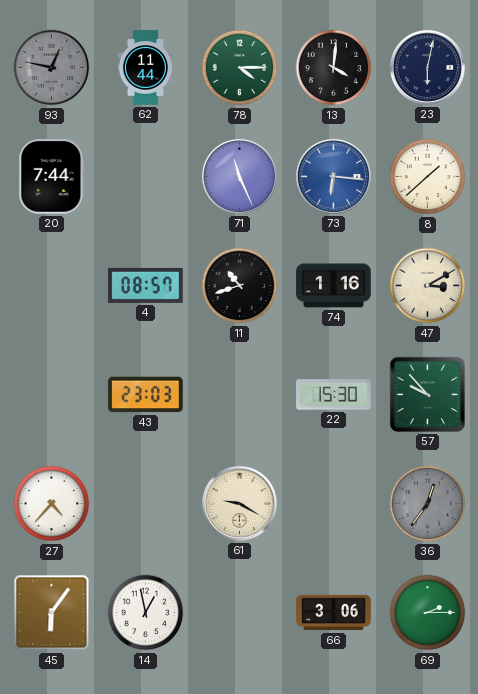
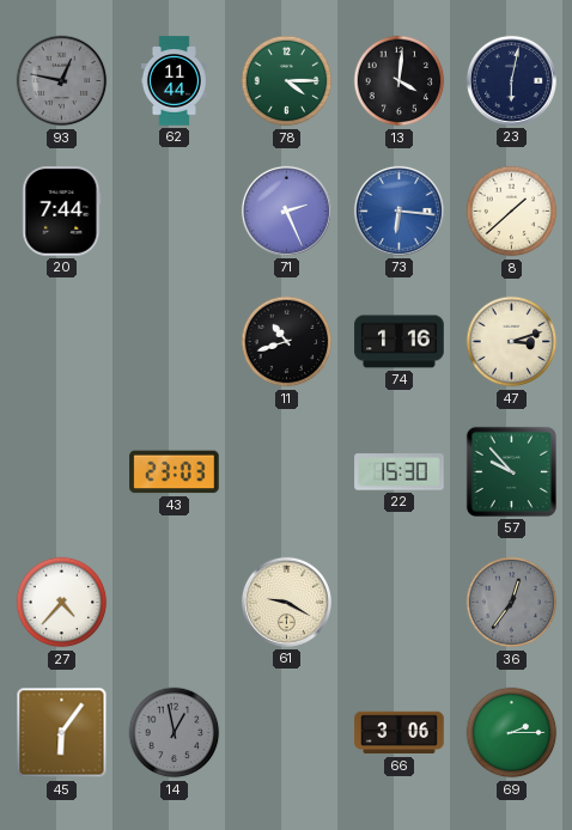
71: 11:26 -> 2:26 (286, 210)
4: 08:57 -> none (146, 285)
47: 3:10 -> 3:12 (512, 342)
14 dial: white -> grey (175, 733)
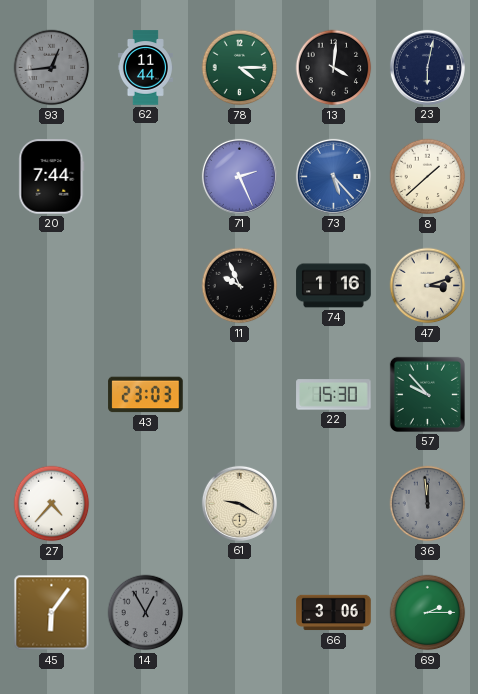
93: 12:47 -> 12:44 (52, 68)
73: 6:16 -> 5:23 (333, 176)
11: 10:42 -> 9:56 (240, 286)
36: 12:36 -> 11:59 (428, 504)
14: 12:58 -> 12:55 (146, 613)
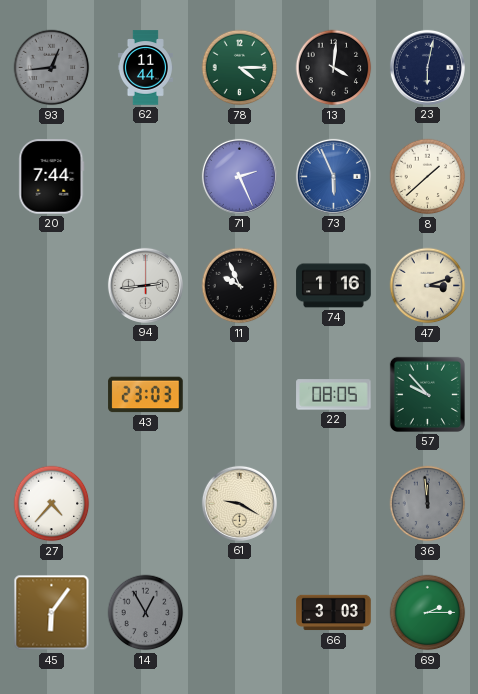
73: 5:23 -> 5:56 (333, 176)
94: none -> 2:44 (145, 285)
22: 15:30 -> 08:05 (334, 395)
66: 3:06 -> 3:03 (334, 613)
